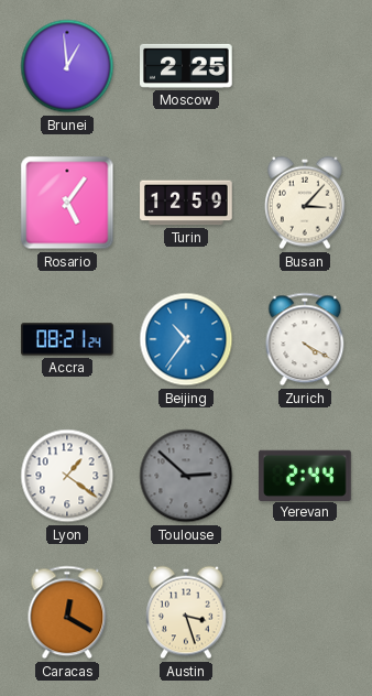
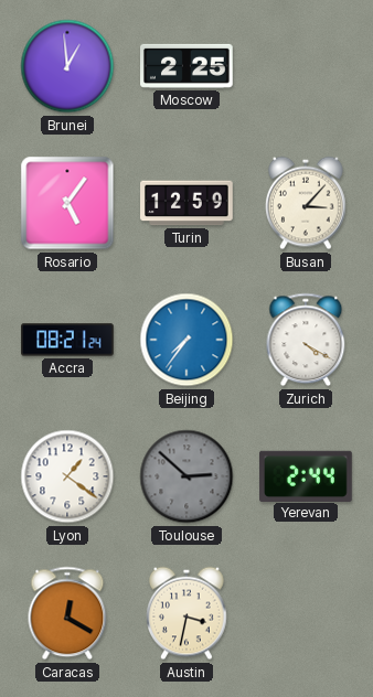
Beijing: 10:36 -> 7:36 (186, 340)
Austin: 3:27 -> 3:32 (188, 613)
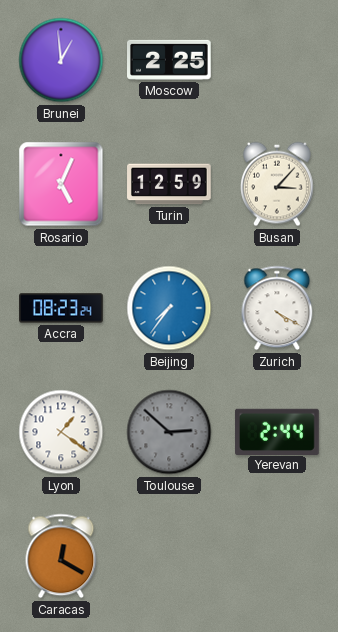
Rosario: 5:06 -> 5:04 (61, 184)
Accra: 08:21 -> 08:23 (61, 308)
Austin: 3:32 -> none (188, 613)
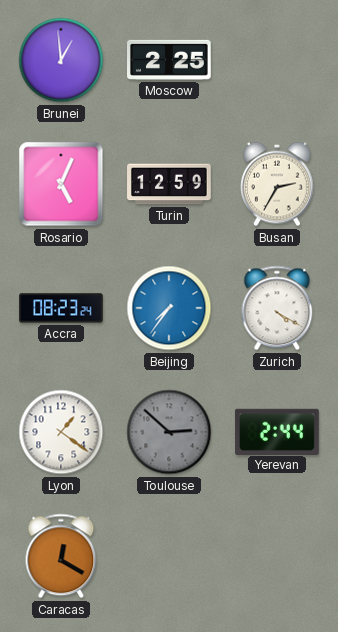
Busan: 3:07 -> 2:35 (278, 184)
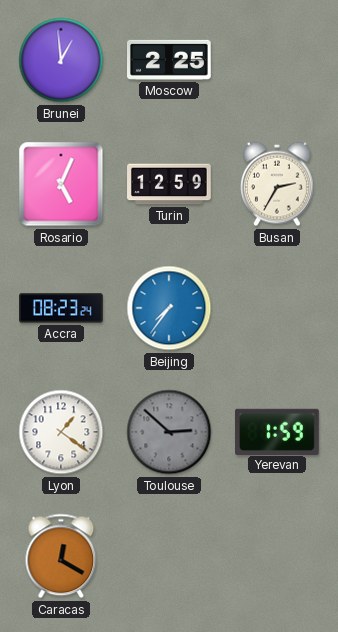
Zurich: 4:20 -> none (277, 308)
Yerevan: 2:44 -> 1:59 (277, 431)
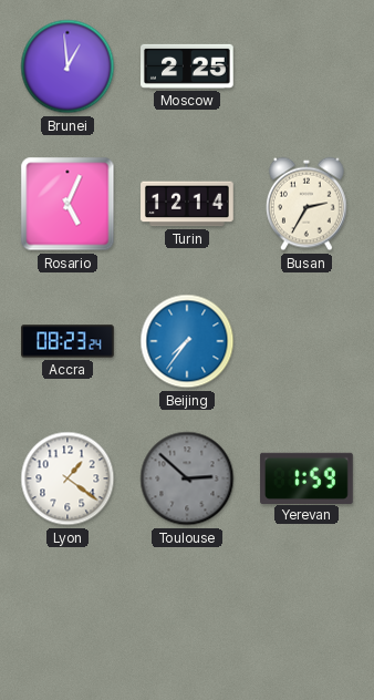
Turin: 12:59 -> 12:14 (187, 204)
Caracas: 12:20 -> none (61, 556)
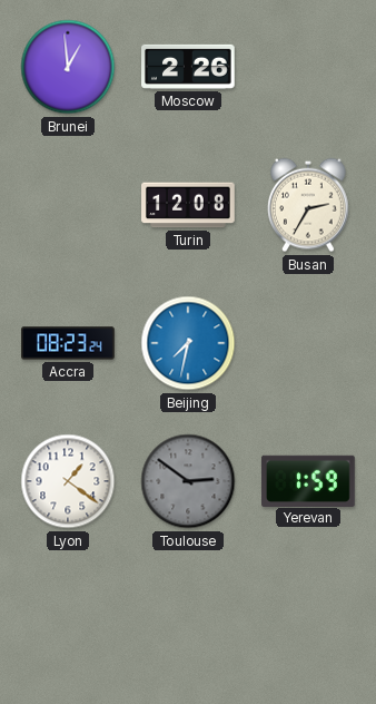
Moscow: 2:25 -> 2:26 (189, 67)
Rosario: 5:04 -> none (67, 204)
Turin: 12:14 -> 12:08 (188, 205)
Beijing: 7:36 -> 7:32 (188, 343)
Toulouse: 2:52 -> 2:51 (188, 481)
